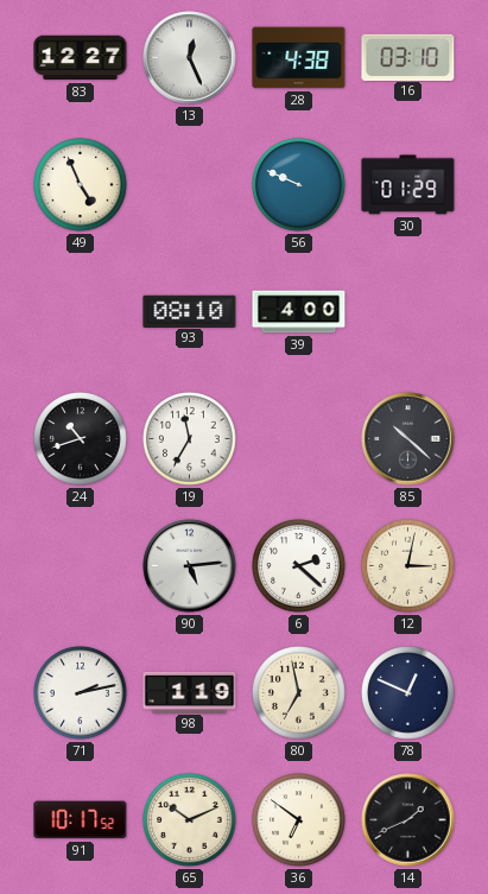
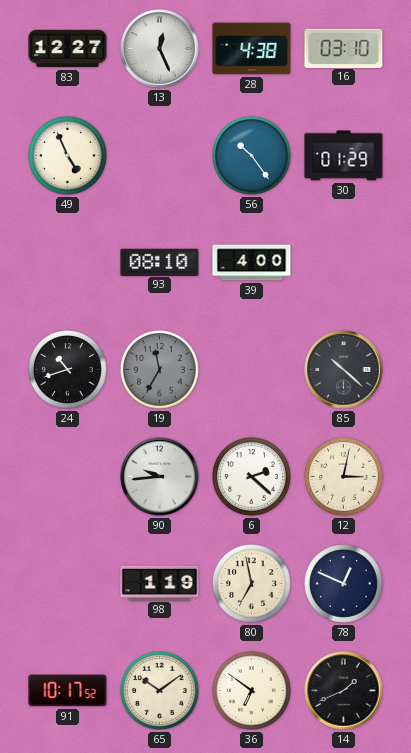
56: 9:49 -> 10:24 (252, 156)
19 dial: white -> grey (160, 370)
90: 5:14 -> 9:44 (160, 477)
71: 2:13 -> none (81, 693)
65: 10:11 -> 10:09 (160, 691)
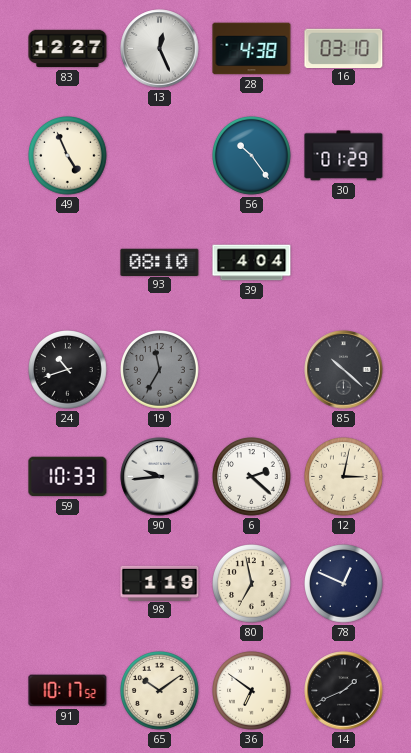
39: 4:00 -> 4:04 (252, 263)
59: none -> 10:33 (68, 477)
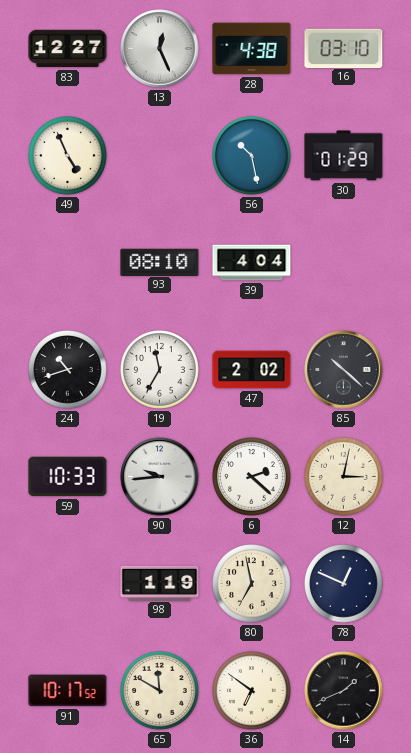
56: 10:24 -> 10:28 (252, 156)
19 dial: grey -> white (160, 370)
47: none -> 2:02 (252, 370)
65: 10:09 -> 11:50 (160, 691)
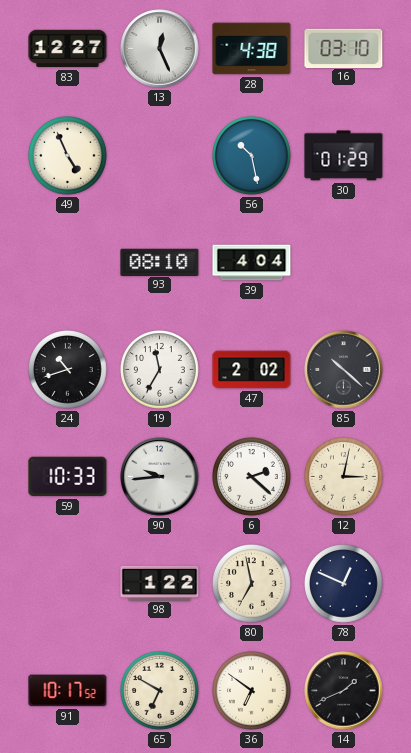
98: 1:19 -> 1:22 (160, 583)
65: 11:50 -> 6:50 (160, 691)
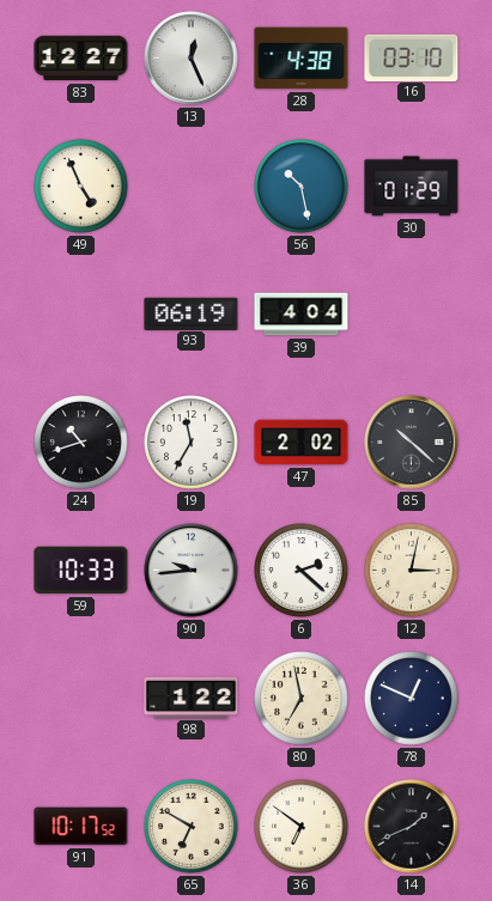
93: 08:10 -> 06:19 (192, 313)
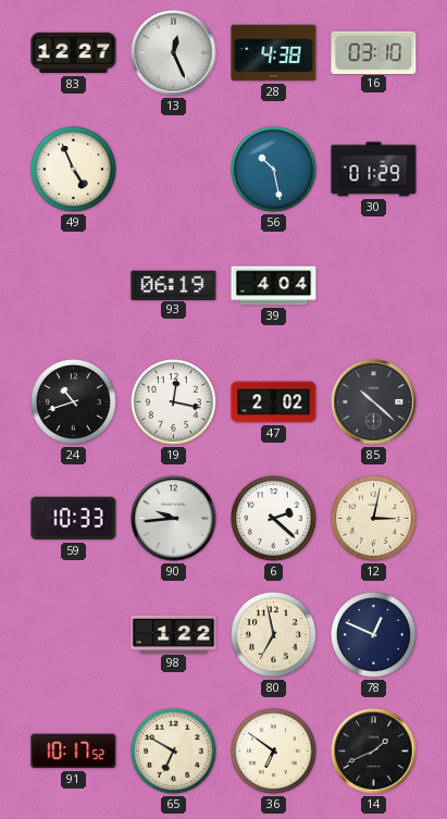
19: 11:35 -> 12:17 (174, 402)
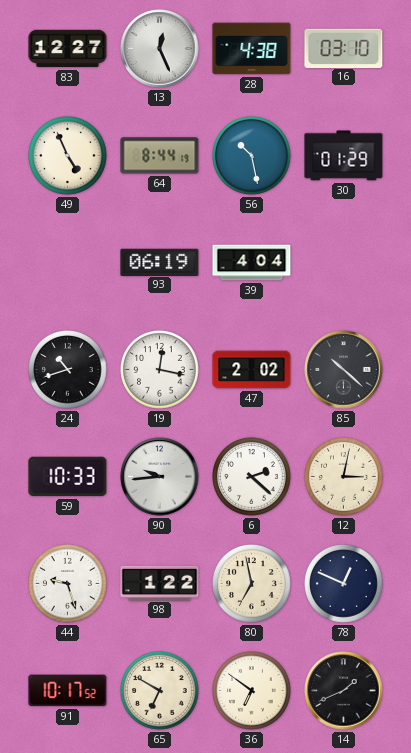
64: none -> 8:44 (160, 156)
44: none -> 9:27 (68, 584)
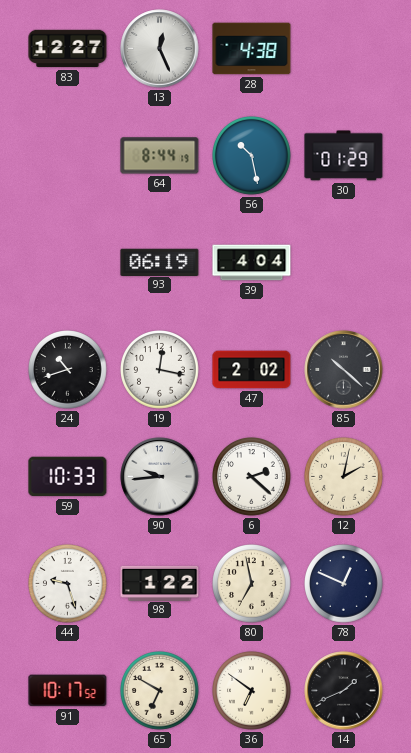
16: 03:10 -> none (344, 48)
49: 4:56 -> none (68, 156)
12: 3:02 -> 2:02 (344, 477)
